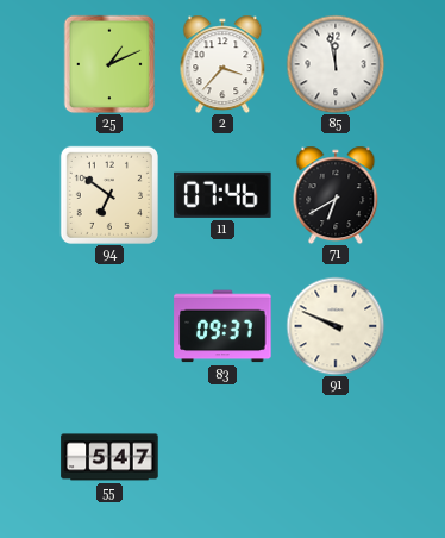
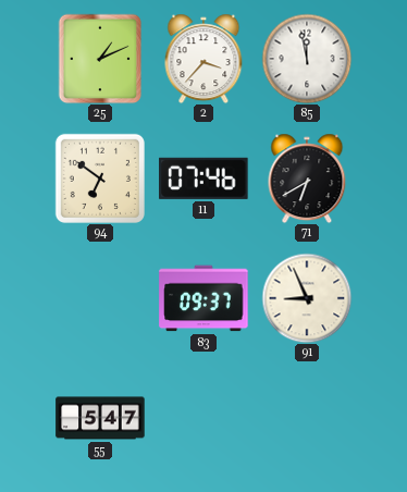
91: 9:49 -> 8:56 (307, 298)
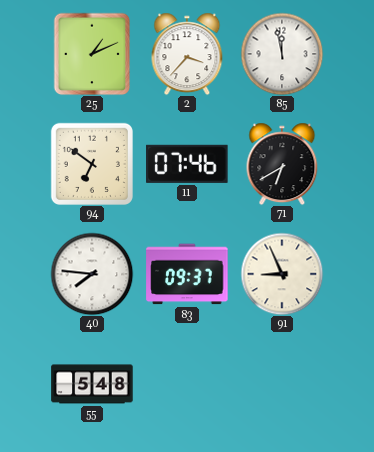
40: none -> 7:46 (92, 274)
55: 5:47 -> 5:48 (92, 384)
